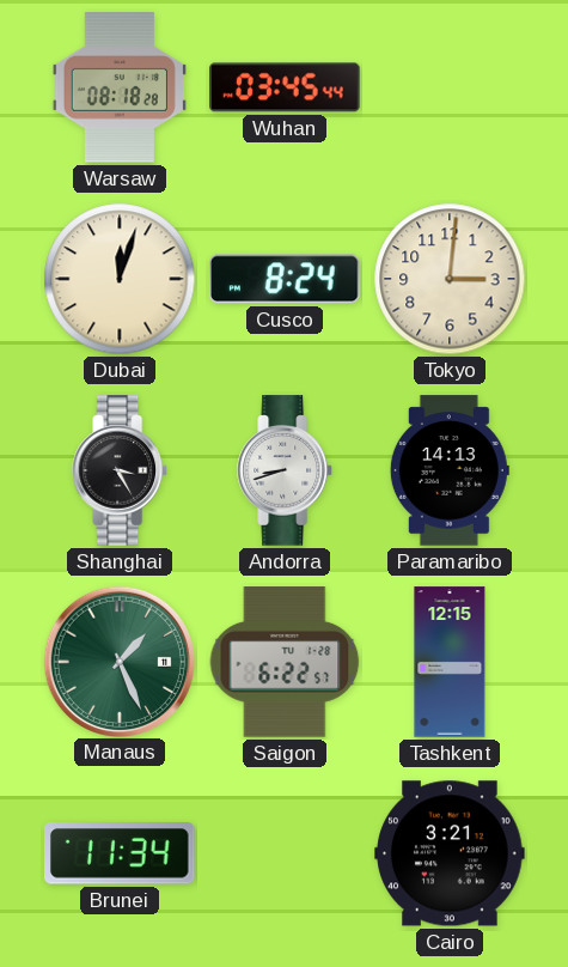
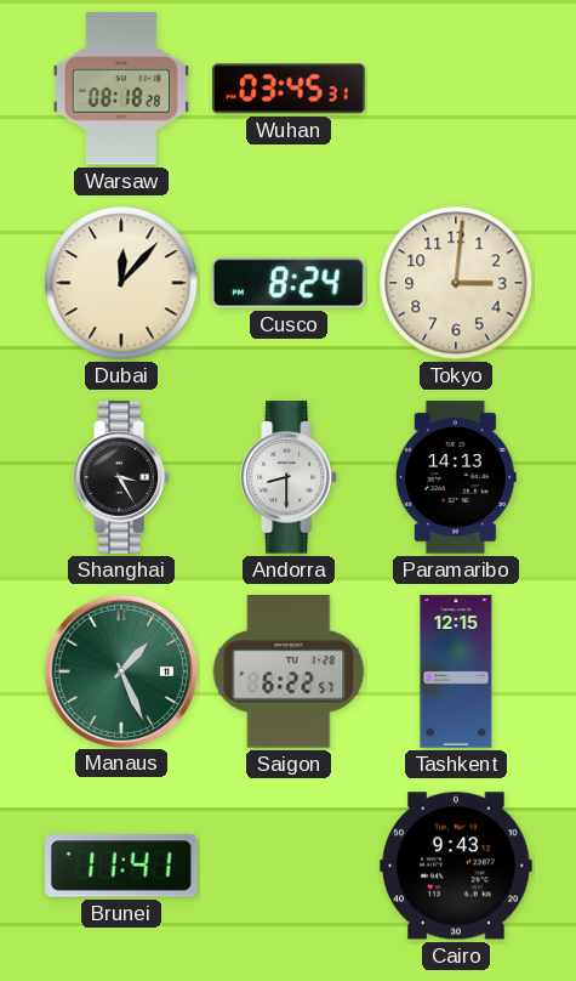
Wuhan: 03:45:44 -> 03:45:31 (289, 89)
Dubai: 12:03 -> 12:07 (121, 283)
Andorra: 8:42 -> 8:30 (290, 477)
Brunei: 11:34 -> 11:41 (122, 866)
Cairo: 3:21 -> 9:43 (456, 866)
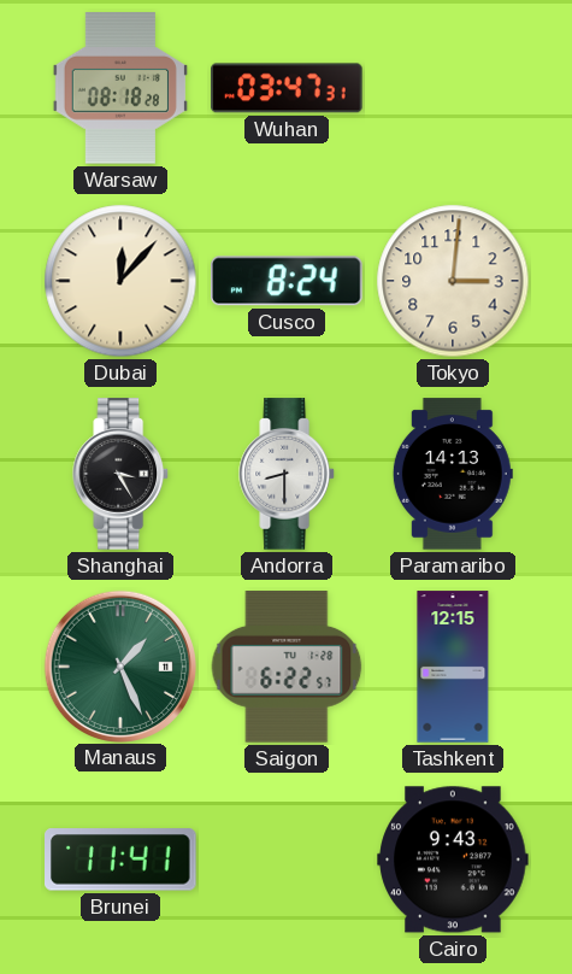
Wuhan: 03:45 -> 03:47 (287, 88)
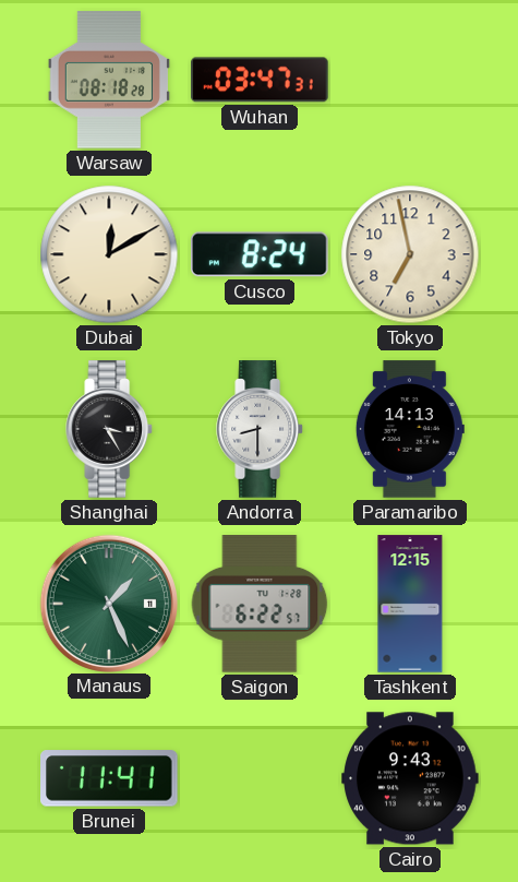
Dubai: 12:07 -> 12:10 (109, 254)
Tokyo: 3:01 -> 6:58 (410, 254)
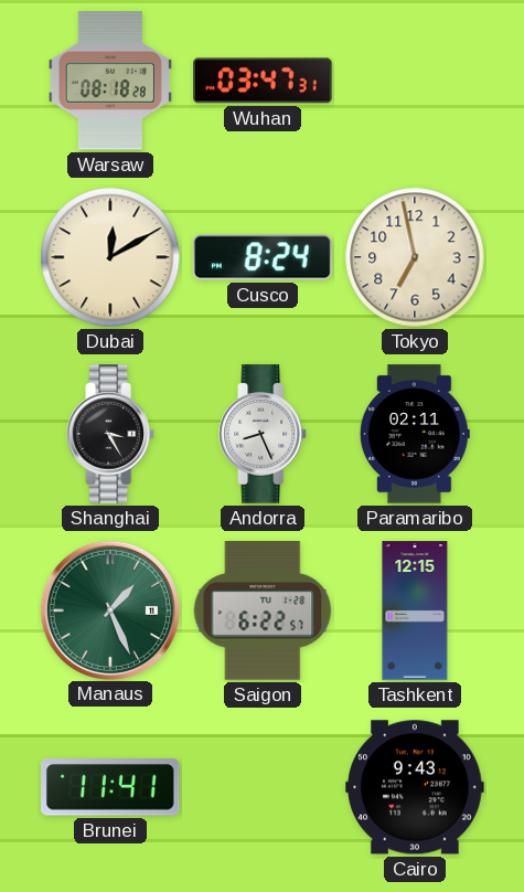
Andorra: 8:30 -> 8:26 (264, 434)
Paramaribo: 14:13 -> 02:11 (415, 434)
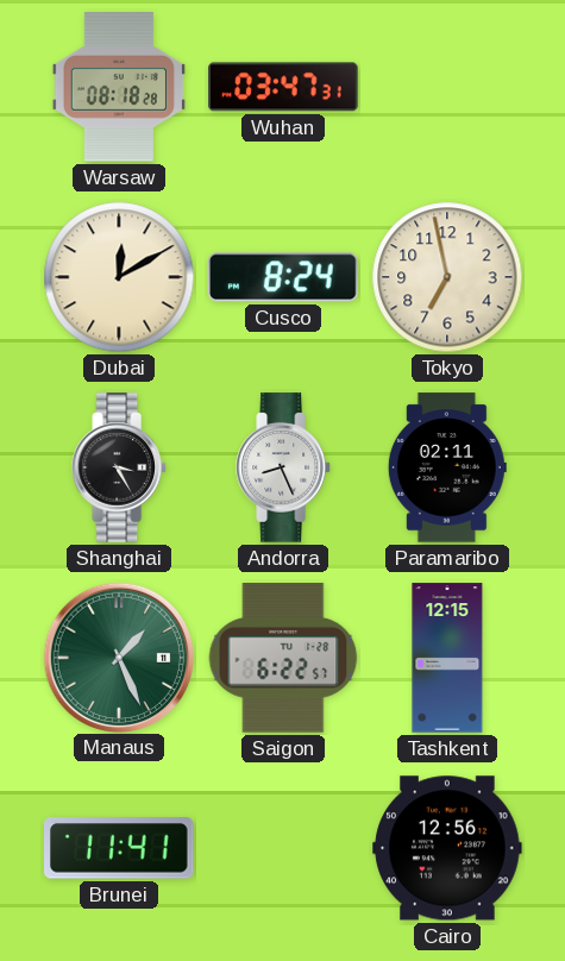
Cairo: 9:43 -> 12:56 (447, 848)
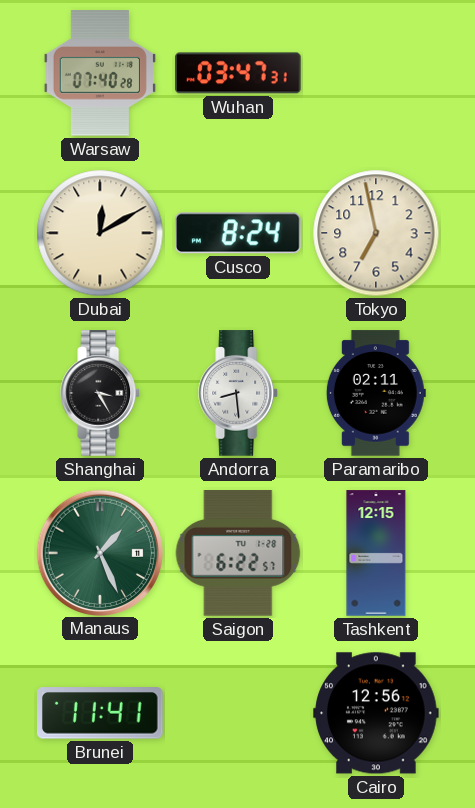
Warsaw: 08:18 -> 07:40 (100, 73)
Andorra: 8:26 -> 8:29 (239, 393)
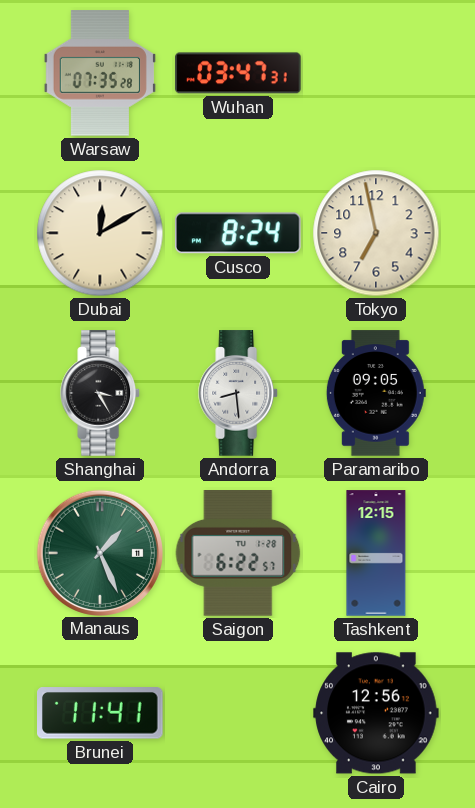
Warsaw: 07:40 -> 07:35 (100, 73)
Paramaribo: 02:11 -> 09:05 (376, 393)
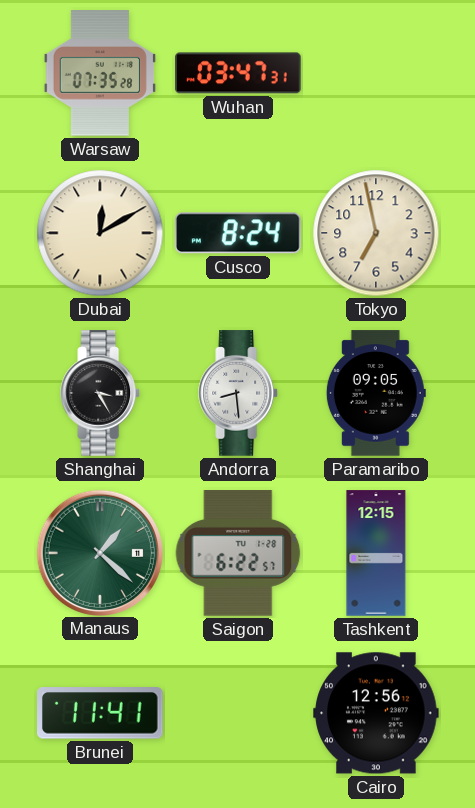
Manaus: 1:26 -> 1:22 (99, 552)
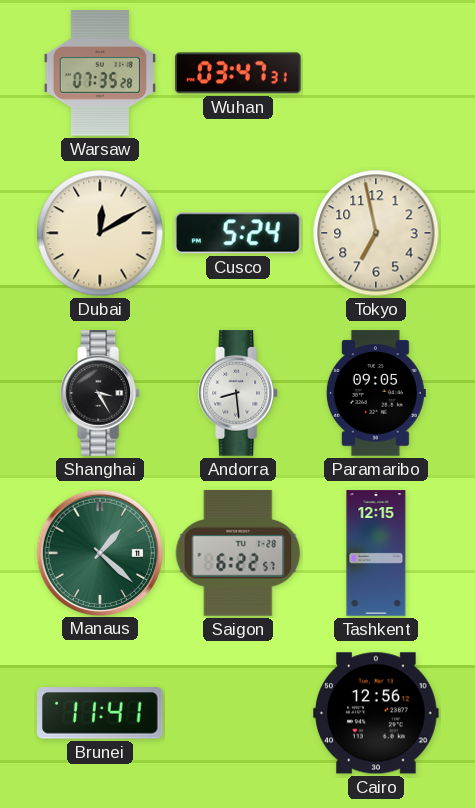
Cusco: 8:24 -> 5:24 (239, 233)
